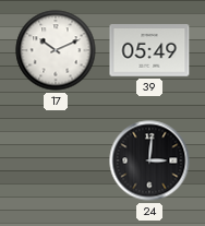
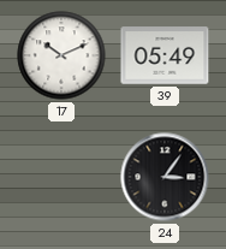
24: 3:01 -> 3:06 (165, 177)
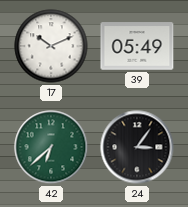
42: none -> 6:38 (51, 147)
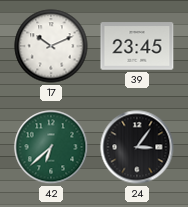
39: 05:49 -> 23:45 (137, 46)
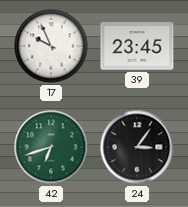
17: 10:11 -> 9:56 (51, 46)
42: 6:38 -> 6:42 (51, 147)
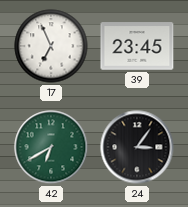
17: 9:56 -> 6:56 (51, 46)
42: 6:42 -> 6:40 (51, 147)
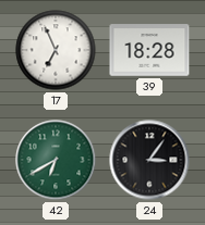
39: 23:45 -> 18:28 (149, 50)
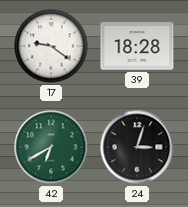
17: 6:56 -> 9:21 (51, 46)
24: 3:06 -> 3:03 (137, 147)
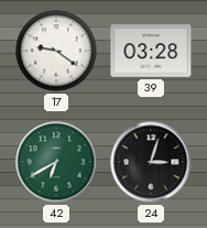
39: 18:28 -> 03:28 (151, 51)
